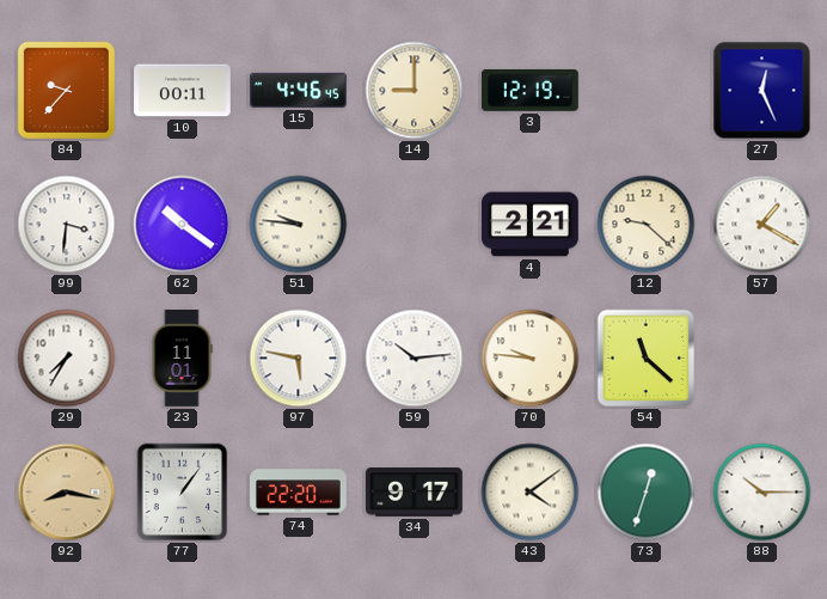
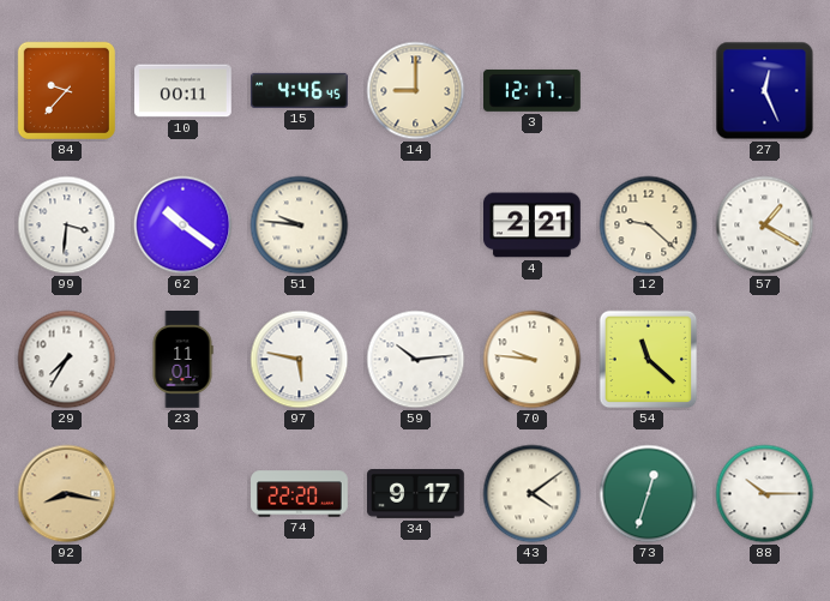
3: 12:19 -> 12:17 (533, 90)
77: 1:06 -> none (183, 493)
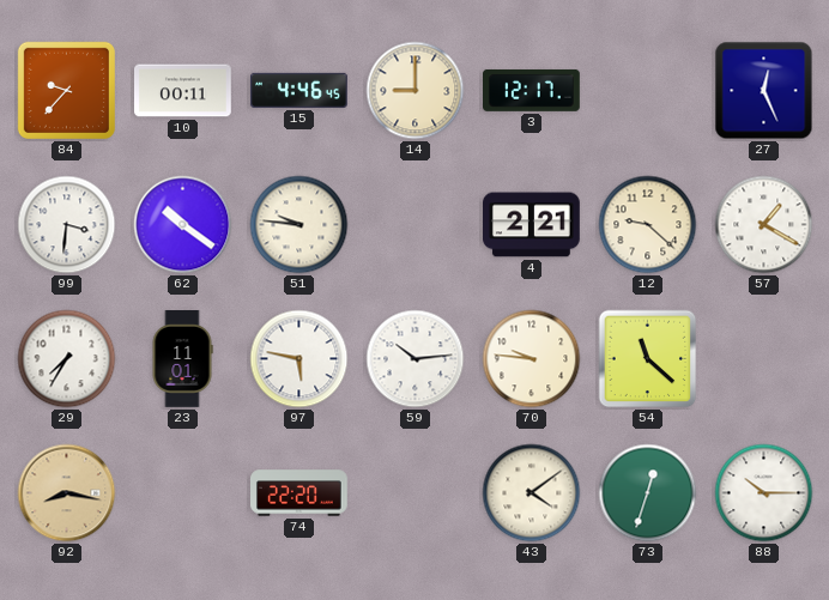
34: 9:17 -> none (416, 494)
